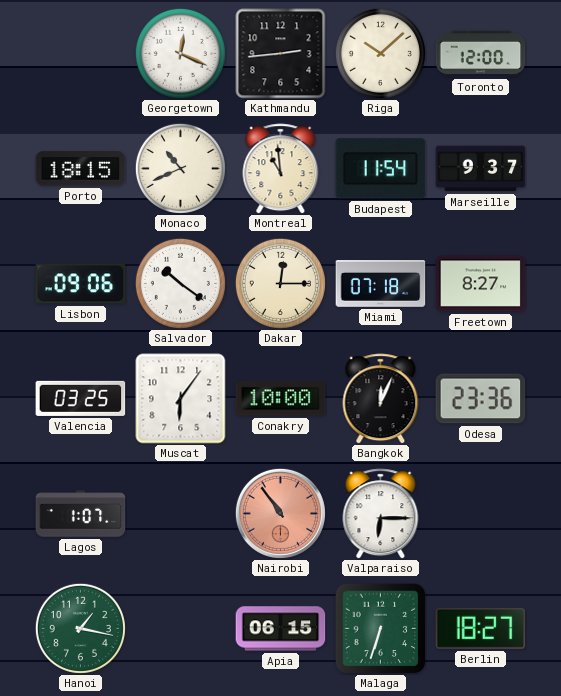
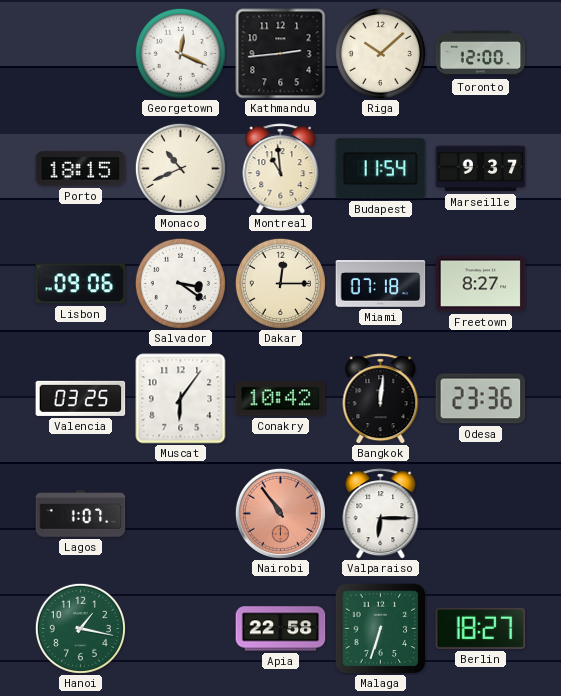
Salvador: 10:21 -> 3:21 (180, 283)
Conakry: 10:00 -> 10:42 (281, 399)
Bangkok: 12:04 -> 12:01 (381, 399)
Apia: 06:15 -> 22:58 (281, 629)
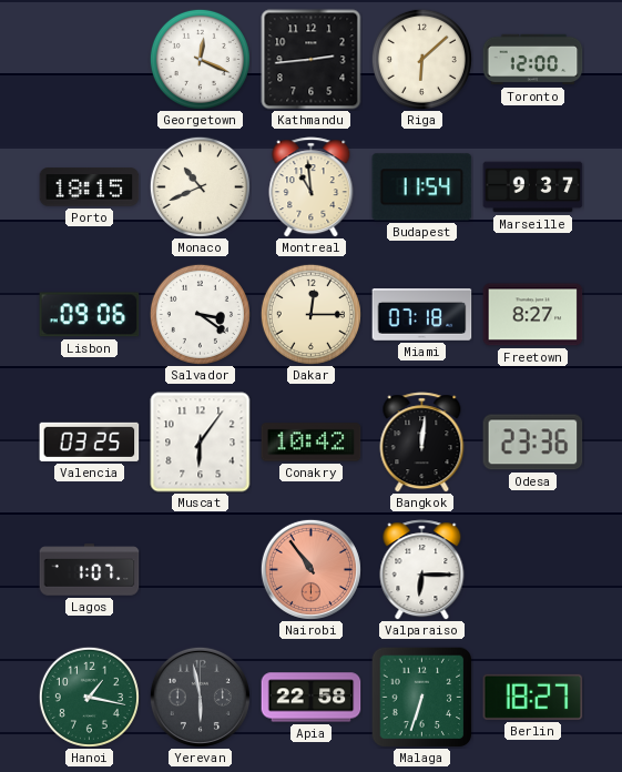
Riga: 10:08 -> 6:08 (421, 59)
Yerevan: none -> 5:58 (200, 697)
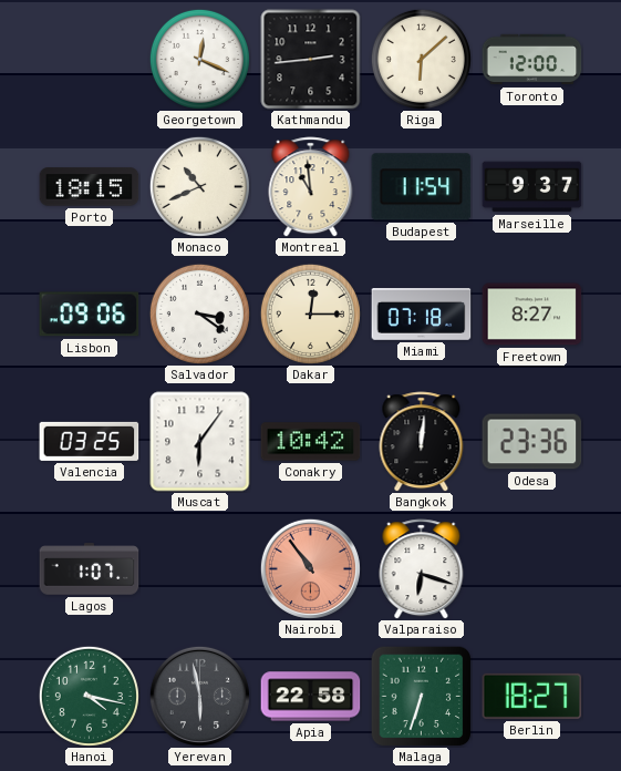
Valparaiso: 6:15 -> 6:18 (422, 569)
Hanoi: 1:17 -> 4:17 (89, 696)
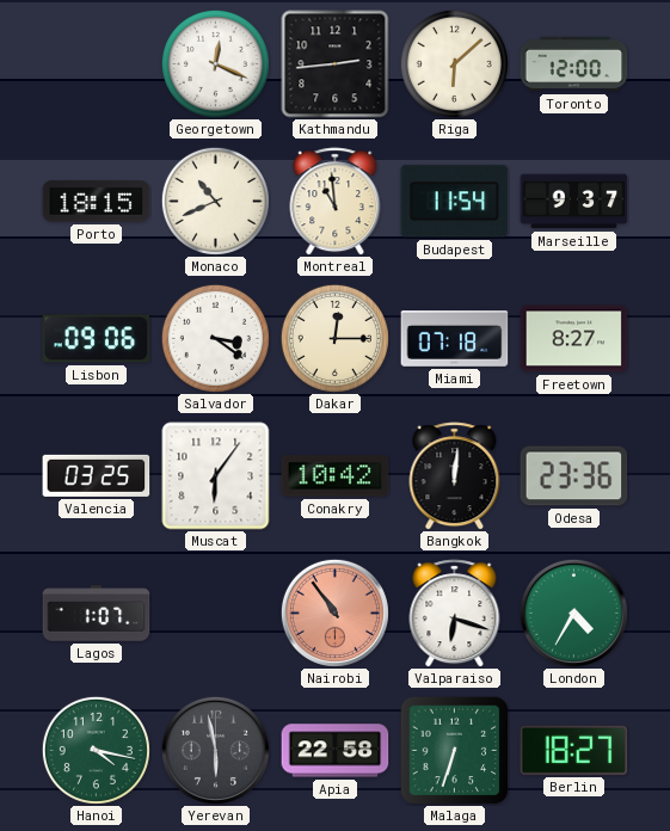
London: none -> 4:35 (573, 613)
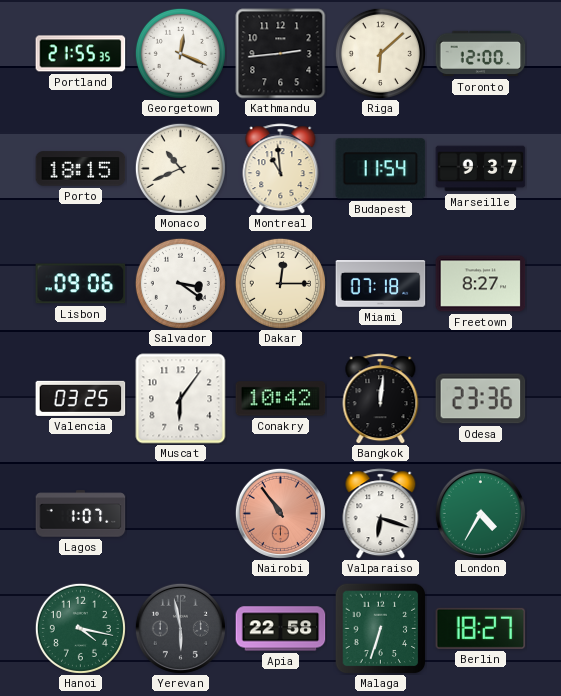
Portland: none -> 21:55 (81, 54)
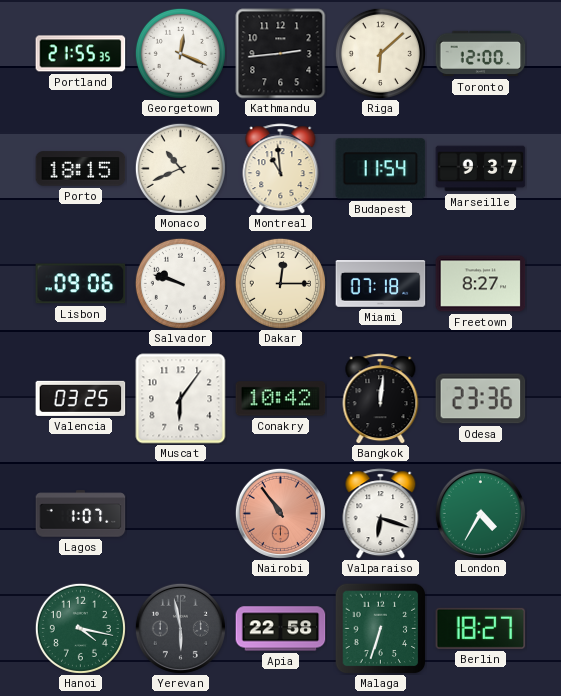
Salvador: 3:21 -> 9:48 (180, 283)
